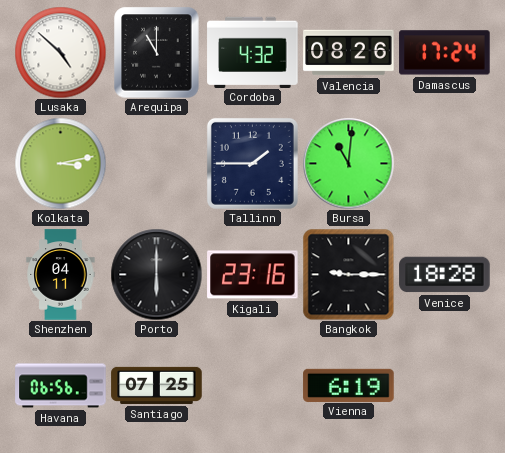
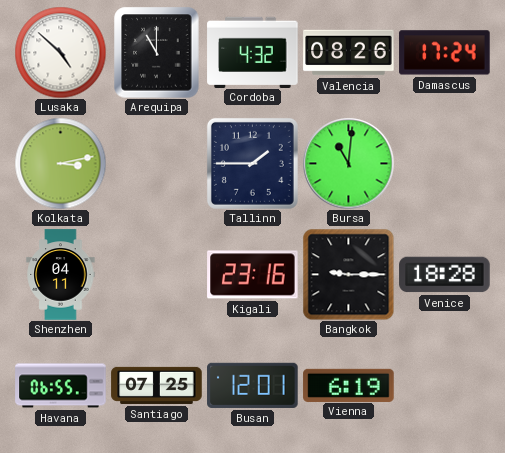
Porto: 6:00 -> none (156, 274)
Havana: 06:56 -> 06:55 (61, 386)
Busan: none -> 12:01 (253, 385)
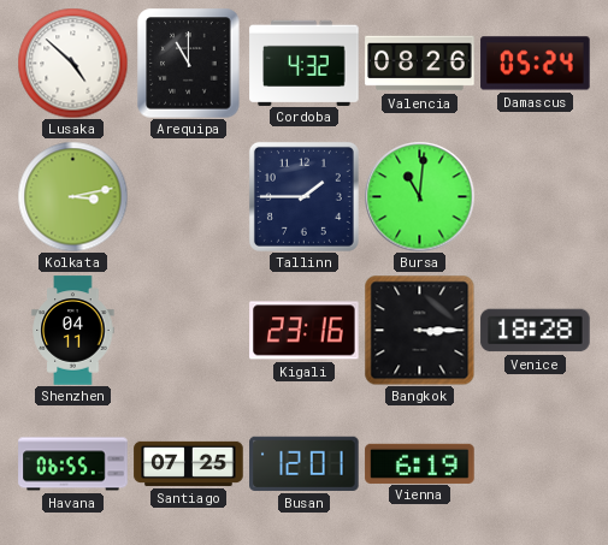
Damascus: 17:24 -> 05:24 (536, 64)
Bangkok: 9:15 -> 3:15 (419, 330)
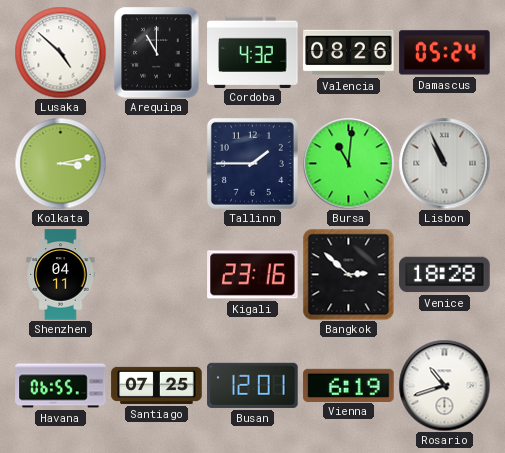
Lisbon: none -> 10:56 (444, 163)
Bangkok: 3:15 -> 2:52 (348, 274)
Rosario: none -> 10:42 (444, 385)
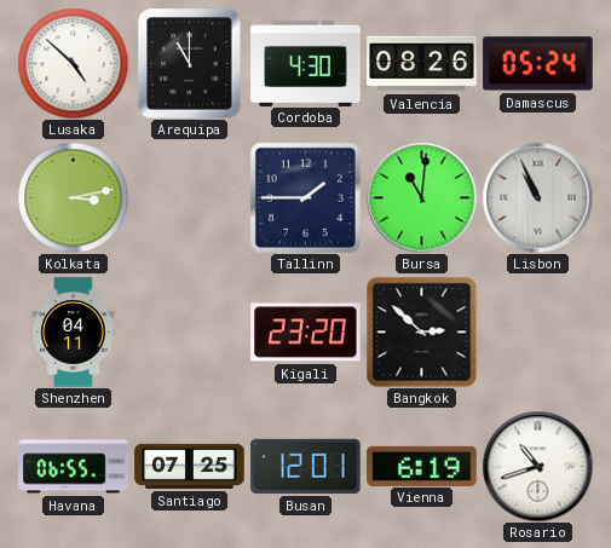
Cordoba: 4:32 -> 4:30 (306, 63)
Kigali: 23:16 -> 23:20 (306, 333)
Venice: 18:28 -> none (445, 275)
